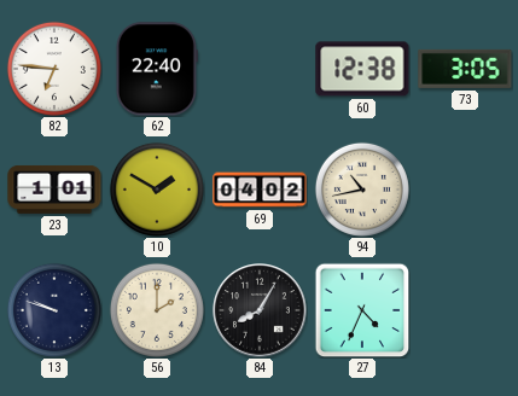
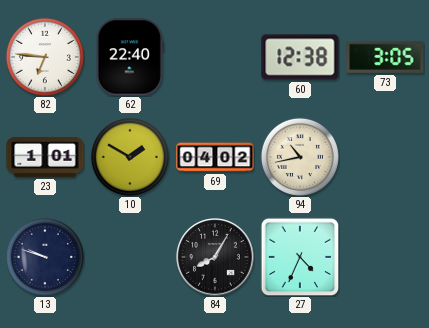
56: 2:00 -> none (157, 310)
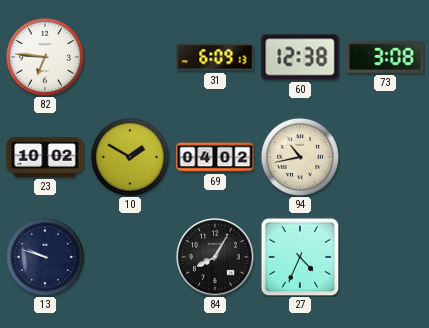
62: 22:40 -> none (130, 57)
31: none -> 6:09 (215, 57)
73: 3:05 -> 3:08 (385, 57)
23: 1:01 -> 10:02 (45, 157)
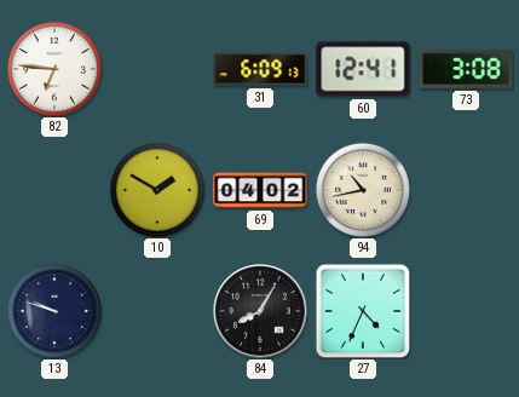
60: 12:38 -> 12:41 (363, 69)
23: 10:02 -> none (45, 157)
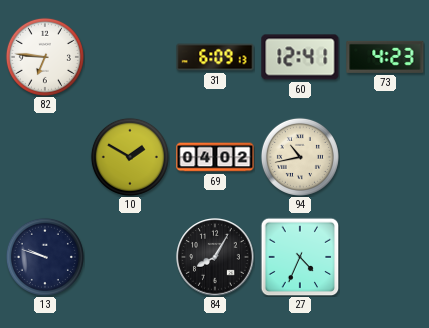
73: 3:08 -> 4:23 (385, 57)
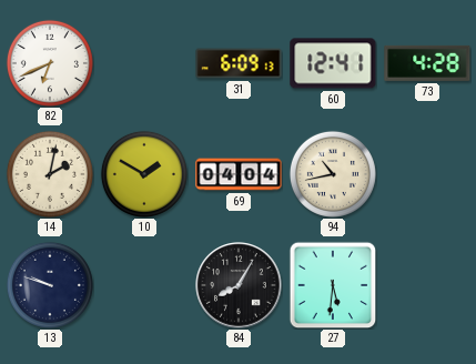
82: 6:46 -> 6:41 (50, 63)
73: 4:23 -> 4:28 (427, 63)
14: none -> 2:02 (50, 174)
69: 04:02 -> 04:04 (239, 174)
27: 4:34 -> 5:31 (333, 285)
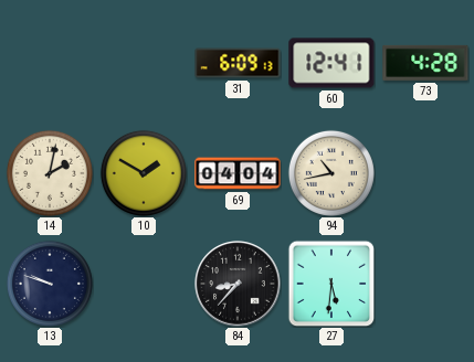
82: 6:41 -> none (50, 63)
84: 8:05 -> 8:37 (238, 284)
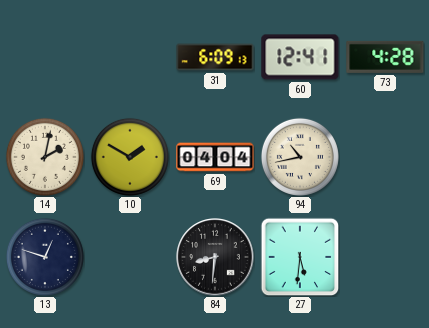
13: 9:48 -> 12:48 (45, 257)
84: 8:37 -> 8:31 (215, 257)
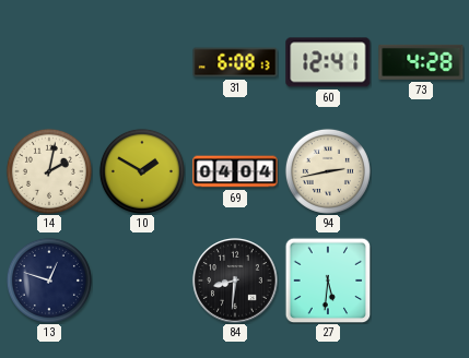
31: 6:09 -> 6:08 (235, 62)
94: 10:43 -> 2:43 (328, 171)
